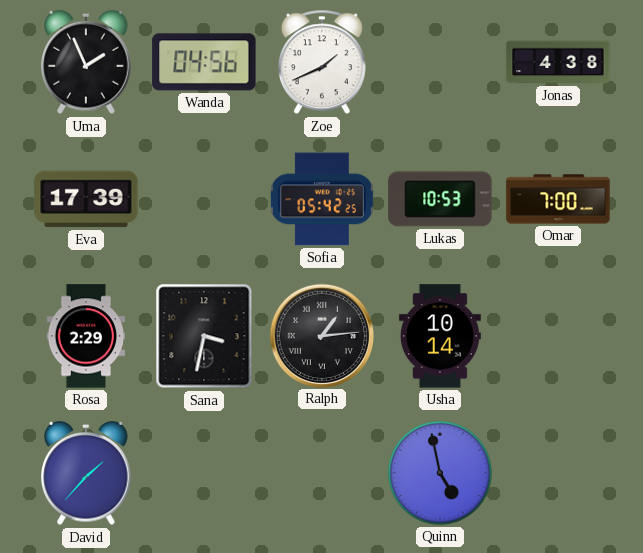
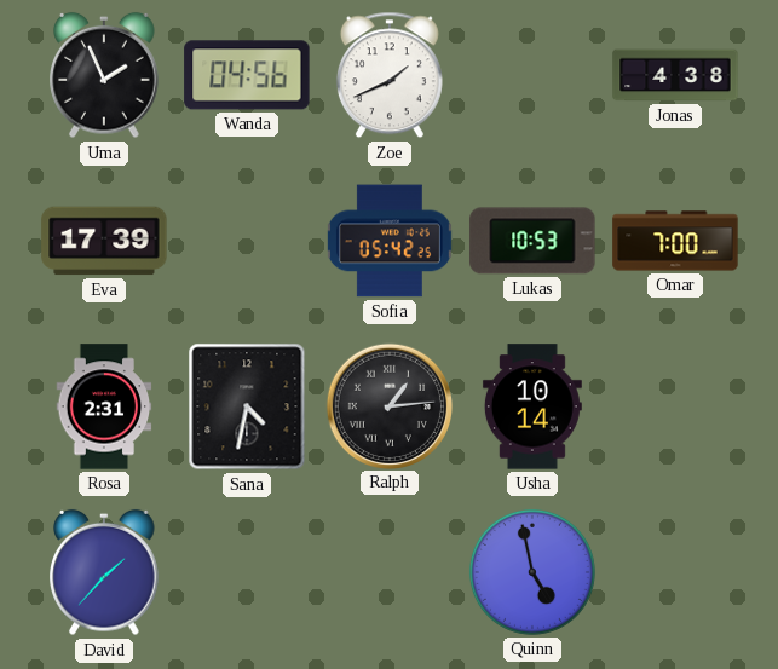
Rosa: 2:29 -> 2:31 (104, 406)
Sana: 3:32 -> 4:32 (247, 406)
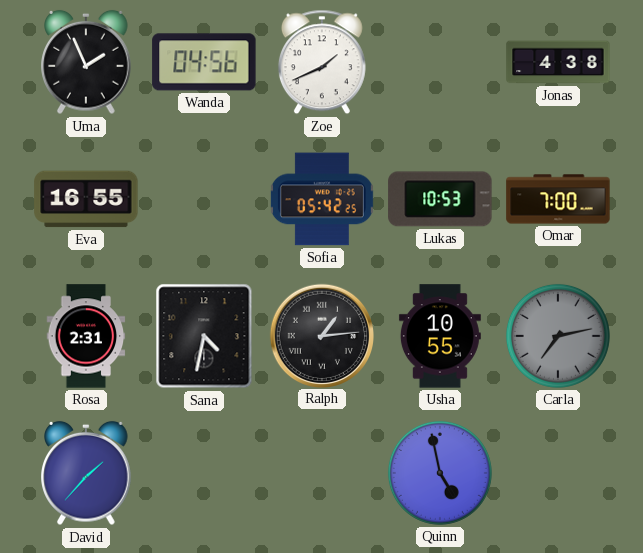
Eva: 17:39 -> 16:55 (86, 199)
Usha: 10:14 -> 10:55 (440, 336)
Carla: none -> 7:13 (558, 336)
